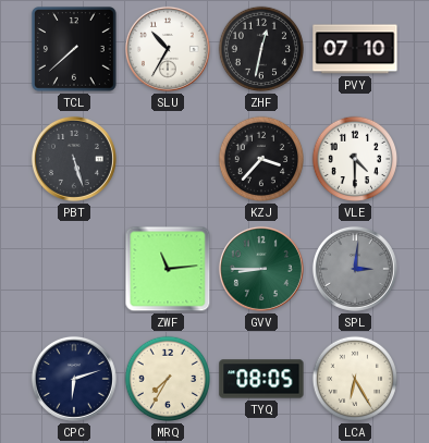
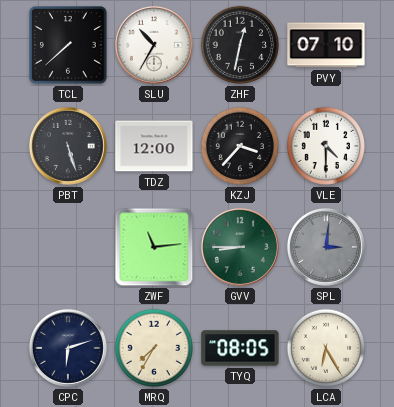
TDZ: none -> 12:00 (154, 146)
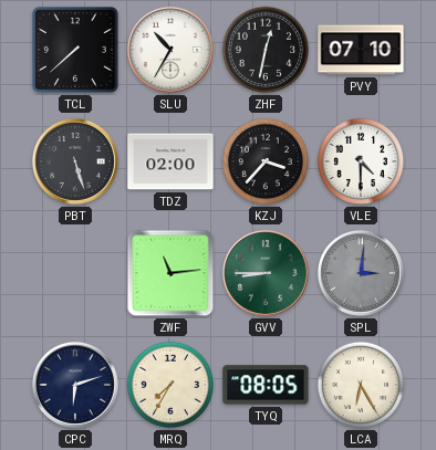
TDZ: 12:00 -> 02:00 (170, 161)
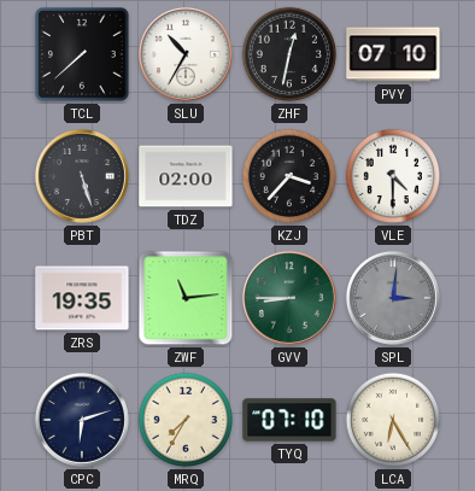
ZRS: none -> 19:35 (82, 298)
TYQ: 08:05 -> 07:10 (289, 420)
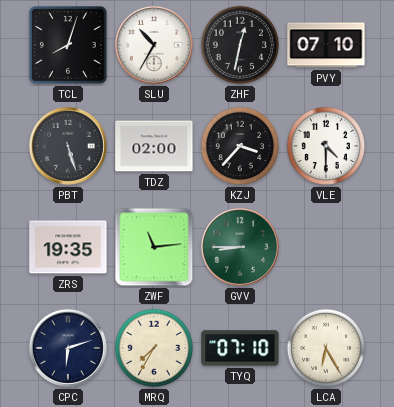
TCL: 7:38 -> 8:03 (69, 46)
SPL: 3:01 -> none (393, 298)
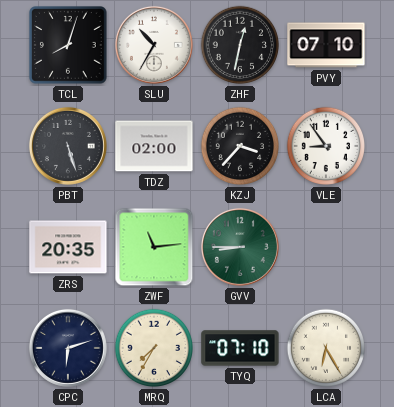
VLE: 4:30 -> 8:54 (326, 146)
ZRS: 19:35 -> 20:35 (68, 247)
